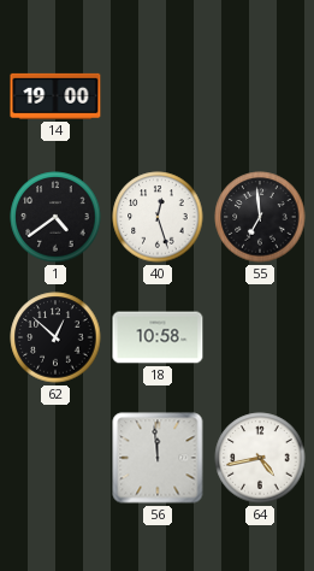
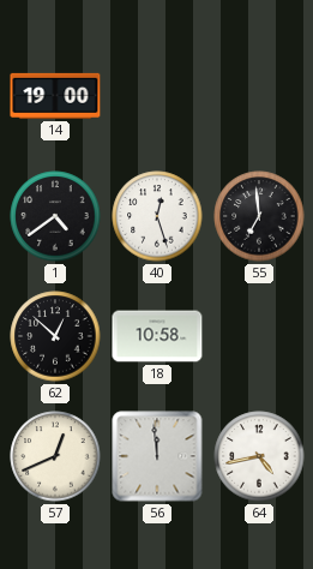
57: none -> 12:41 (55, 456)
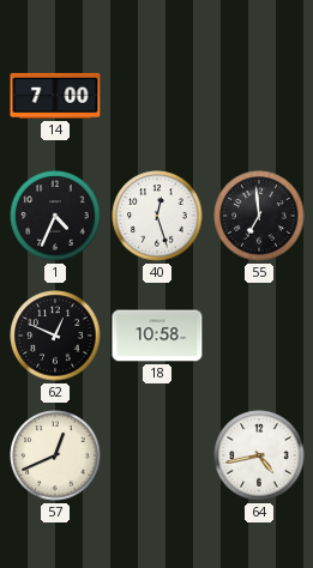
14: 19:00 -> 7:00 (55, 96)
1: 4:39 -> 4:34 (55, 216)
62: 12:52 -> 12:49 (55, 336)
56: 11:59 -> none (157, 456)
